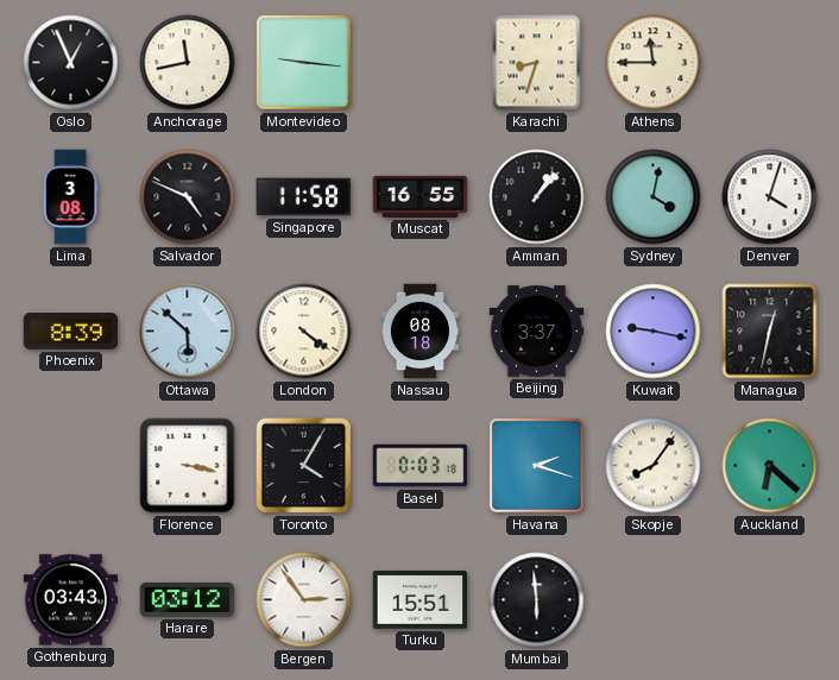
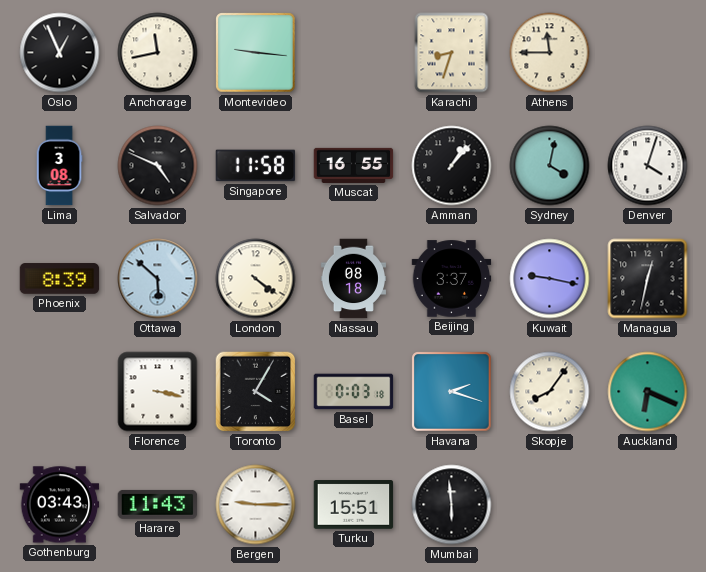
Auckland: 6:22 -> 6:19 (648, 392)
Harare: 03:12 -> 11:43 (158, 504)
Bergen: 2:54 -> 9:15 (256, 505)
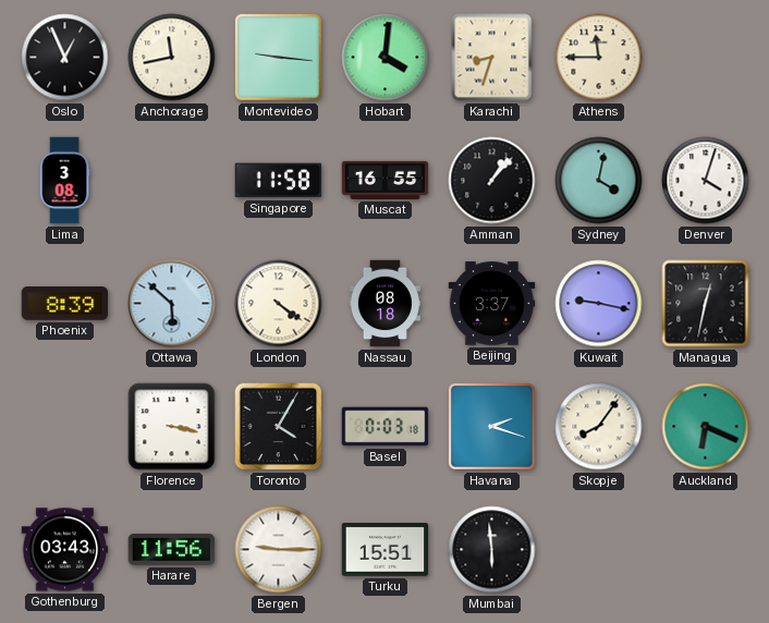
Hobart: none -> 4:01 (386, 58)
Salvador: 4:49 -> none (158, 166)
Harare: 11:43 -> 11:56 (172, 549)
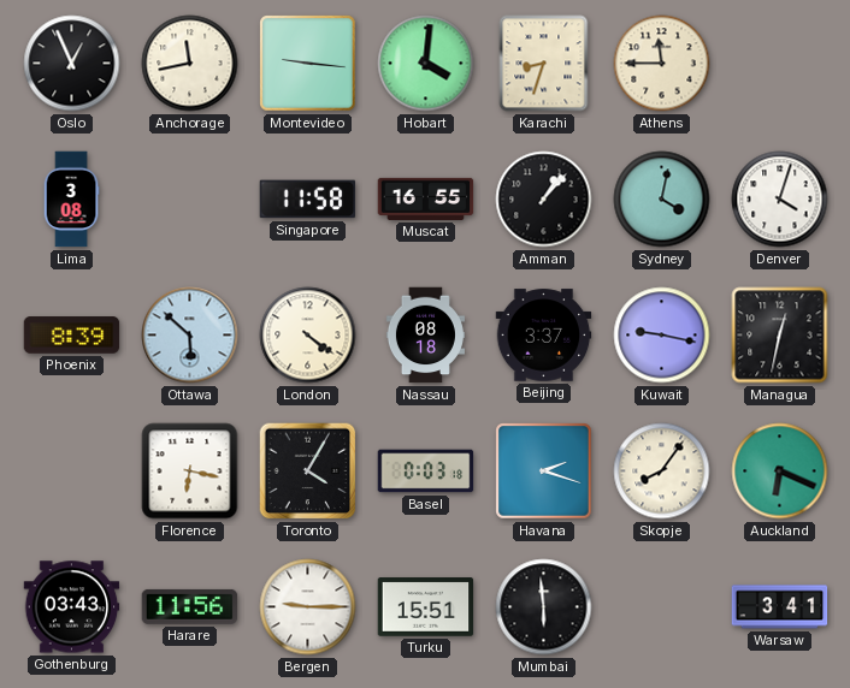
Florence: 3:17 -> 6:17 (190, 471)
Warsaw: none -> 3:41 (780, 607)
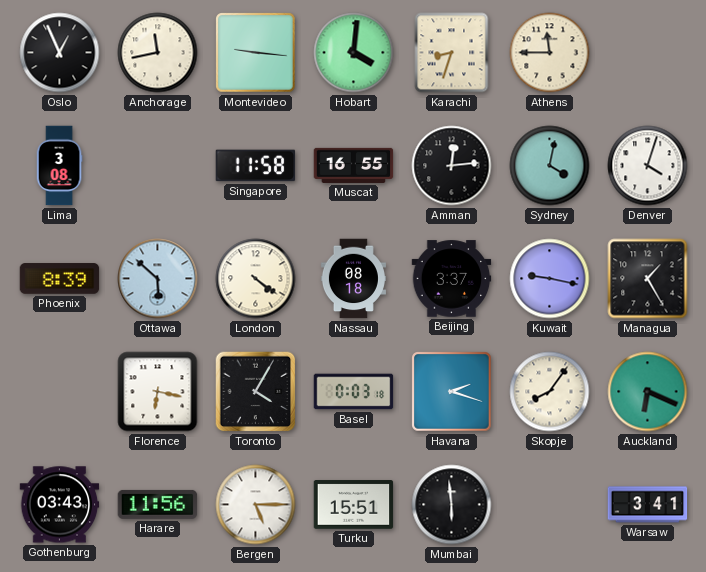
Amman: 1:07 -> 12:14 (452, 166)
Managua: 12:32 -> 1:25 (648, 279)
Bergen: 9:15 -> 5:15 (256, 505)
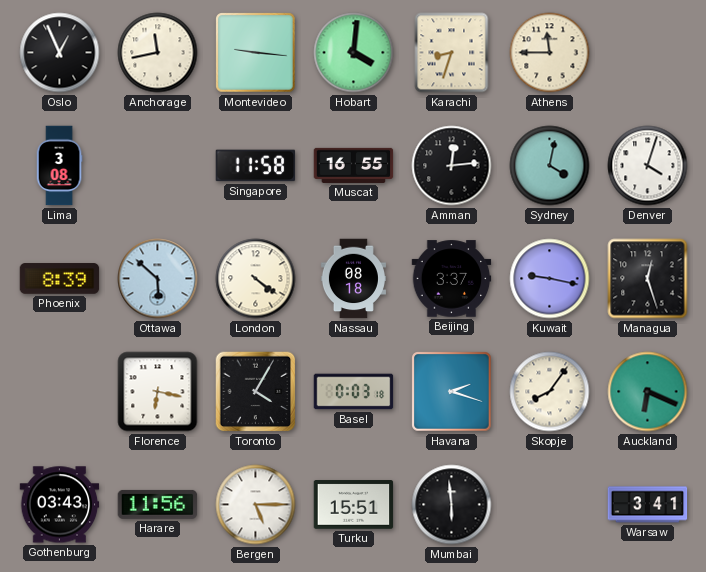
Managua: 1:25 -> 12:27 (648, 279)
